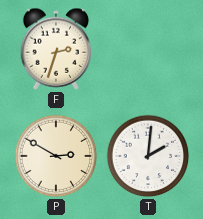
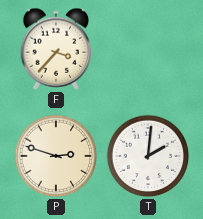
F: 2:33 -> 3:37 (56, 49)
P: 2:50 -> 2:48 (56, 156)
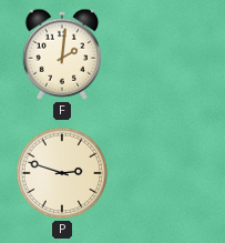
F: 3:37 -> 2:01 (62, 54)
T: 2:01 -> none (148, 156)
